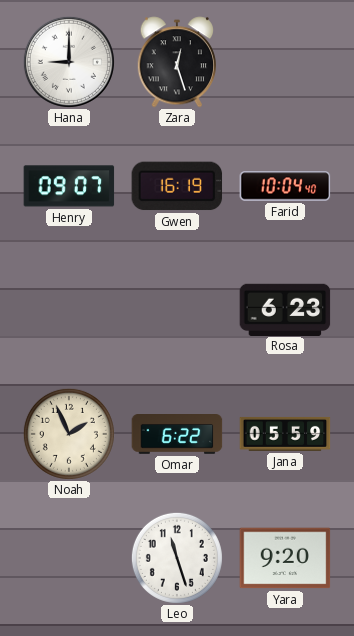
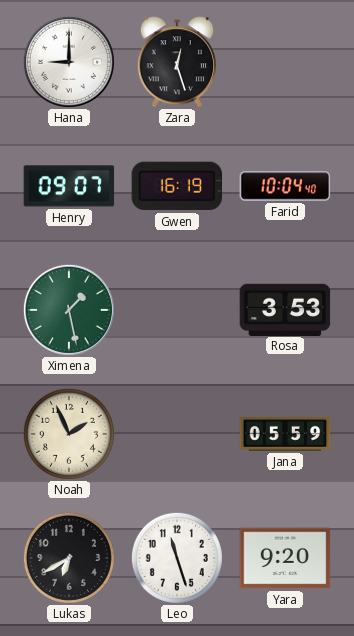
Ximena: none -> 1:28 (69, 310)
Rosa: 6:23 -> 3:53 (285, 309)
Omar: 6:22 -> none (177, 435)
Lukas: none -> 6:40 (69, 558)
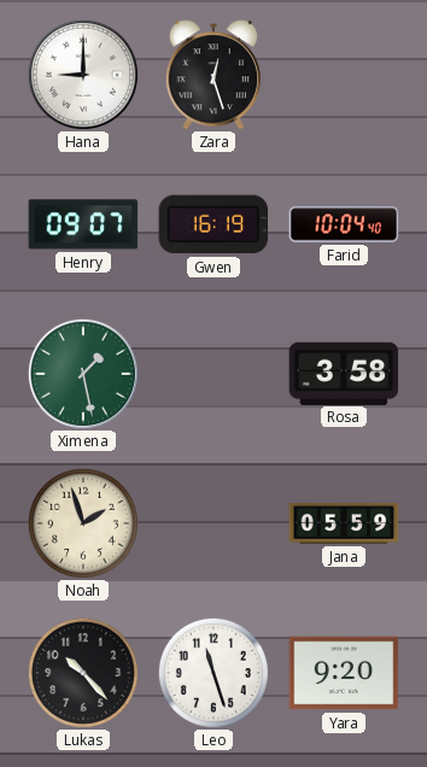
Rosa: 3:53 -> 3:58 (344, 373)
Noah: 1:56 -> 1:57 (83, 523)
Lukas: 6:40 -> 10:23 (83, 673)
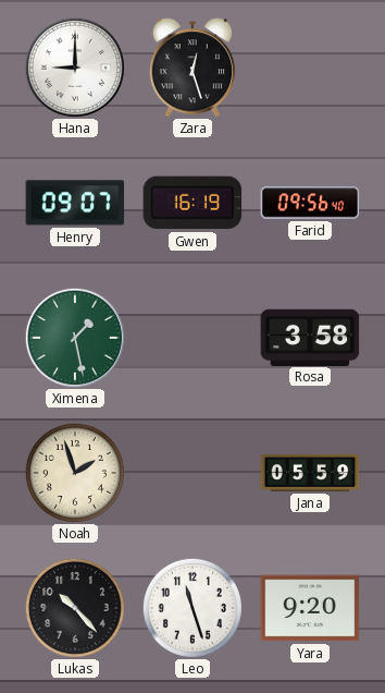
Farid: 10:04 -> 09:56 (310, 203)
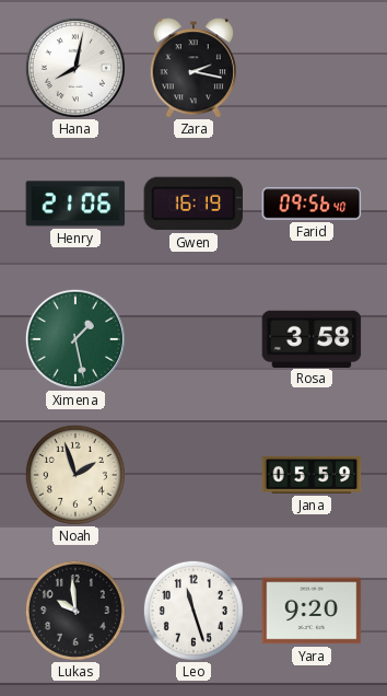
Hana: 9:00 -> 8:02 (75, 68)
Zara: 12:27 -> 2:17 (193, 68)
Henry: 09:07 -> 21:06 (75, 204)
Lukas: 10:23 -> 9:59 (75, 611)
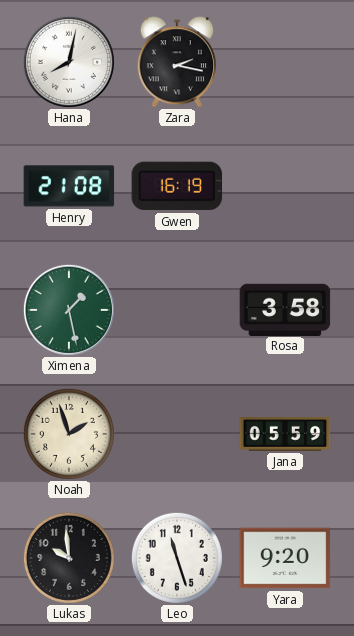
Henry: 21:06 -> 21:08 (69, 186)
Farid: 09:56 -> none (312, 204)
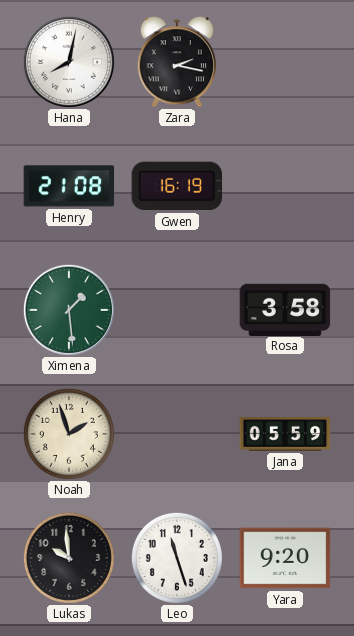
Ximena: 1:28 -> 1:29 (69, 310)
